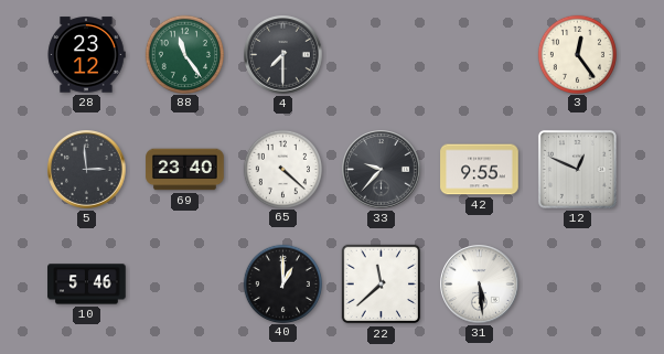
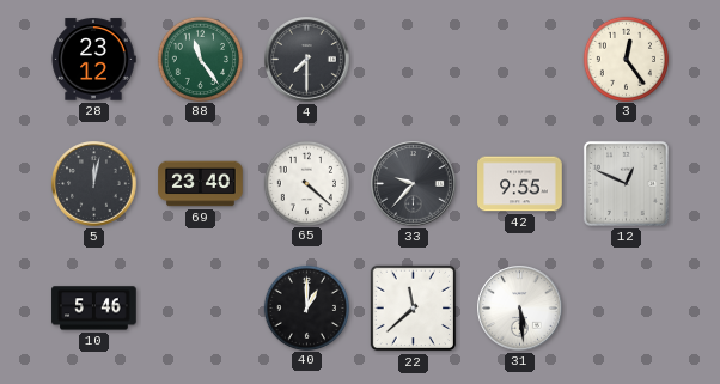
5: 2:59 -> 12:02 (94, 184)
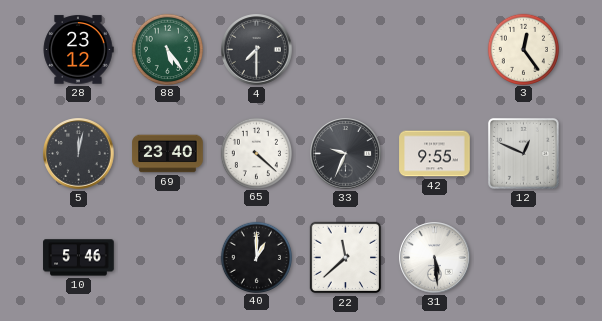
88: 11:24 -> 5:24 (167, 49)
33: 9:37 -> 9:34 (346, 154)
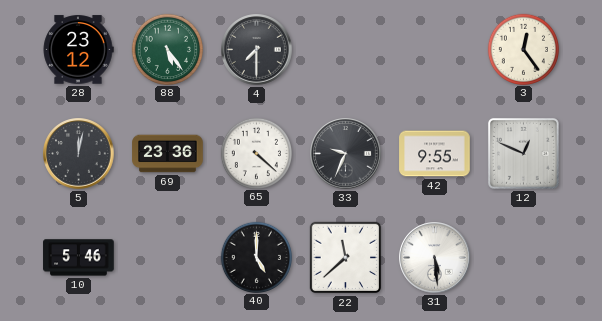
69: 23:40 -> 23:36 (168, 154)
40: 1:00 -> 5:00 (256, 257)
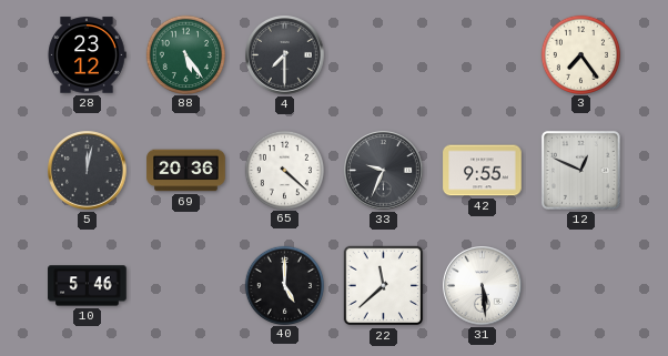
3: 12:24 -> 7:24 (580, 54)
69: 23:36 -> 20:36 (186, 171)
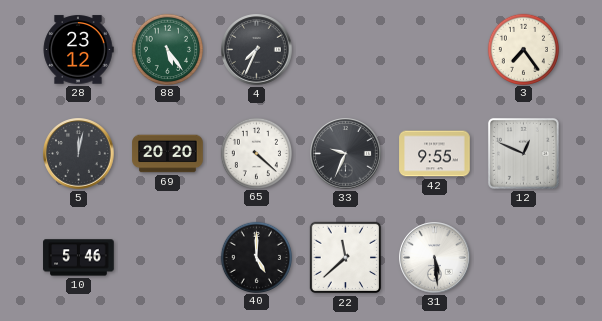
4: 7:30 -> 7:34 (257, 50)
69: 20:36 -> 20:20 (168, 154)
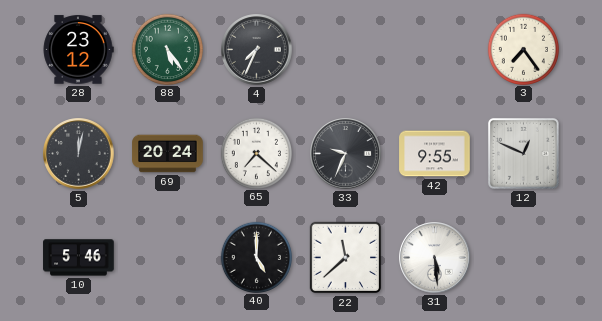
69: 20:20 -> 20:24 (168, 154)
65: 4:22 -> 7:22 (256, 153)
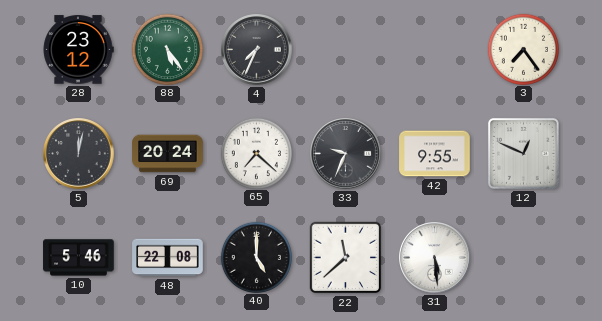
48: none -> 22:08 (168, 258)
